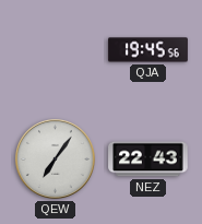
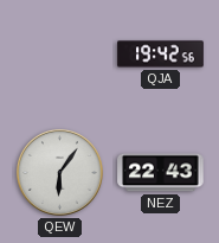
QJA: 19:45 -> 19:42 (161, 55)
QEW: 7:06 -> 6:06 (59, 172)
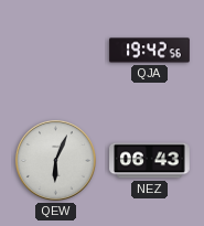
QEW: 6:06 -> 6:04 (55, 160)
NEZ: 22:43 -> 06:43 (150, 161)
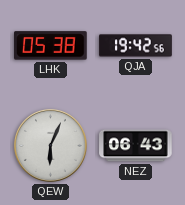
LHK: none -> 05:38 (51, 46)
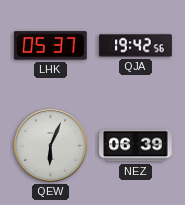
LHK: 05:38 -> 05:37 (51, 46)
NEZ: 06:43 -> 06:39 (136, 146)
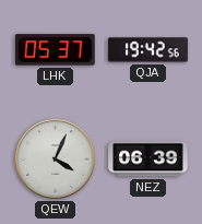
QEW: 6:04 -> 4:04 (55, 158)
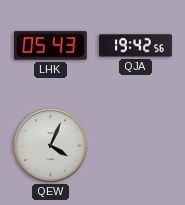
LHK: 05:37 -> 05:43 (51, 46)
NEZ: 06:39 -> none (148, 160)
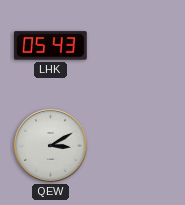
QJA: 19:42 -> none (136, 46)
QEW: 4:04 -> 3:10 (50, 145)
